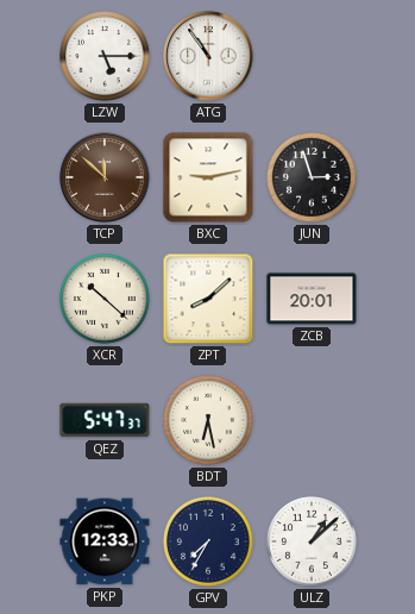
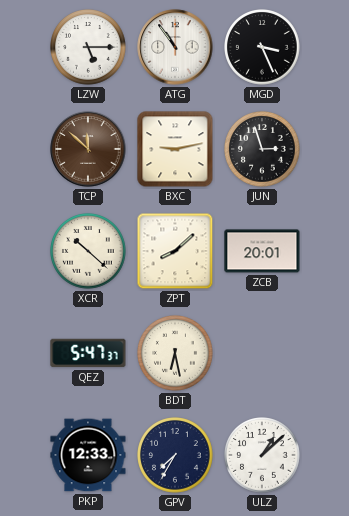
MGD: none -> 3:26 (263, 48)
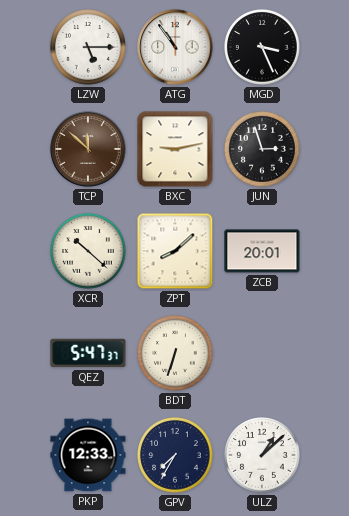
BDT: 6:28 -> 6:33 (176, 354)
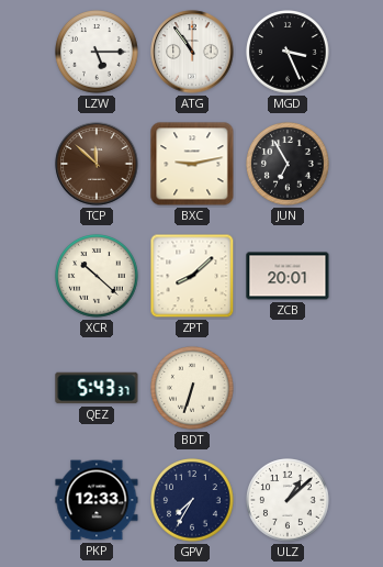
JUN: 2:57 -> 6:55 (289, 165)
QEZ: 5:47 -> 5:43 (97, 388)
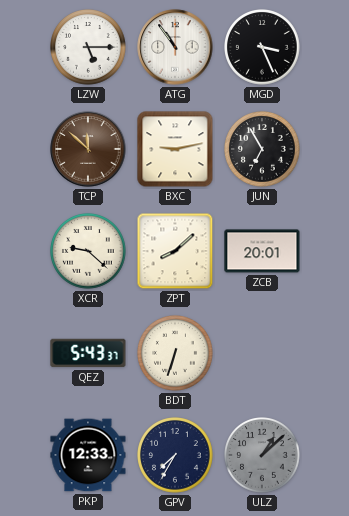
XCR: 10:22 -> 9:22 (89, 252)
ULZ dial: white -> grey (263, 456)
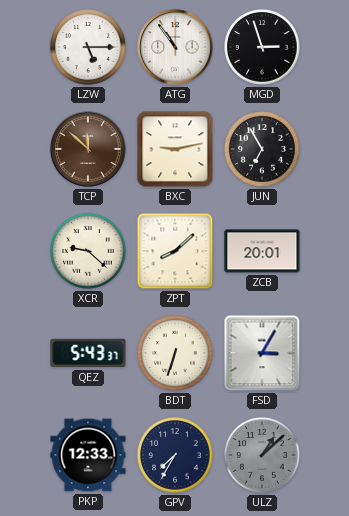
MGD: 3:26 -> 2:57 (263, 48)
FSD: none -> 3:05 (262, 353)
